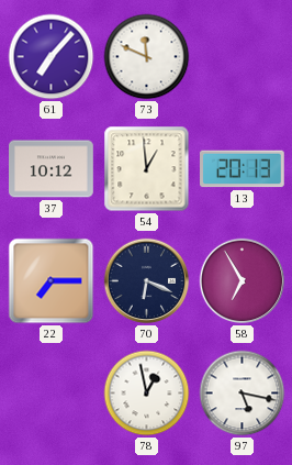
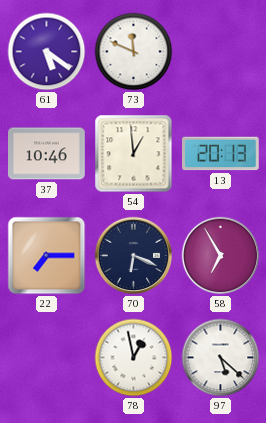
61: 7:07 -> 5:21 (47, 52)
37: 10:12 -> 10:46 (47, 154)
97: 5:17 -> 5:22 (221, 358)
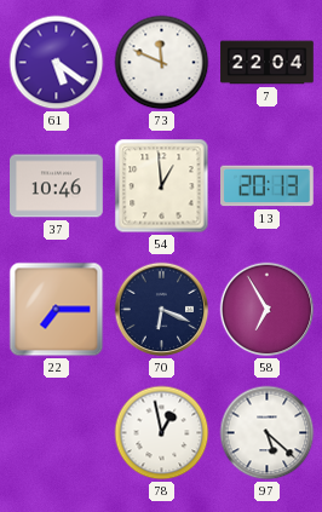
7: none -> 22:04 (268, 63)
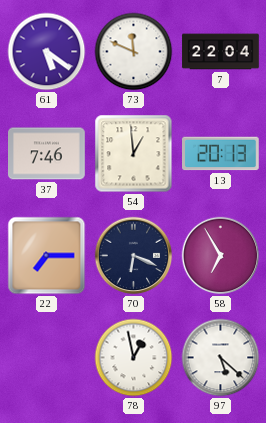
37: 10:46 -> 7:46 (47, 154)
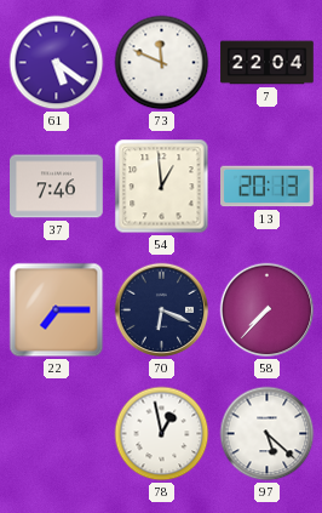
58: 6:55 -> 7:37 (268, 310)
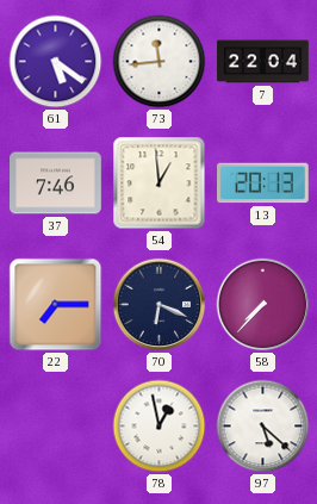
73: 11:49 -> 11:44 (160, 62)
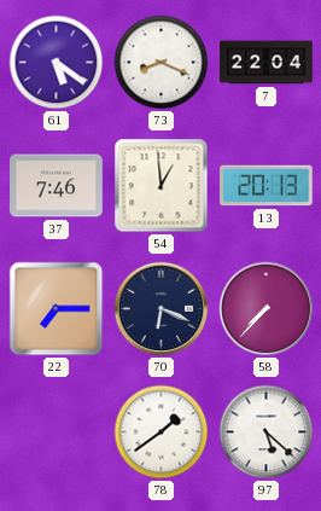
73: 11:44 -> 8:19 (162, 63)
78: 12:58 -> 1:39 (162, 432)
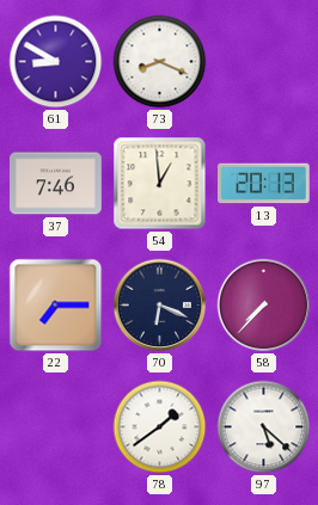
61: 5:21 -> 8:50 (56, 62)
7: 22:04 -> none (267, 63)
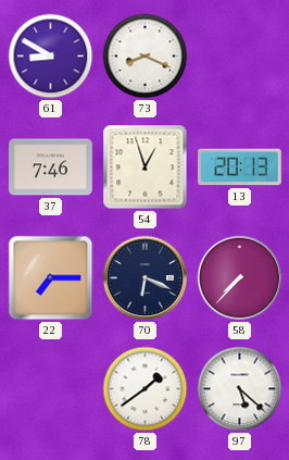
54: 12:59 -> 12:57 (146, 167)
